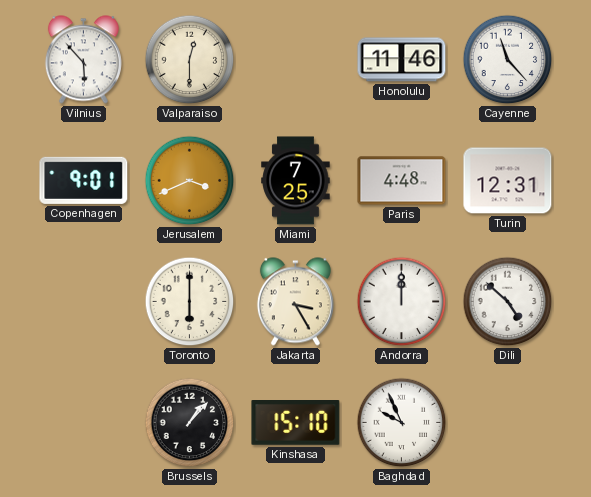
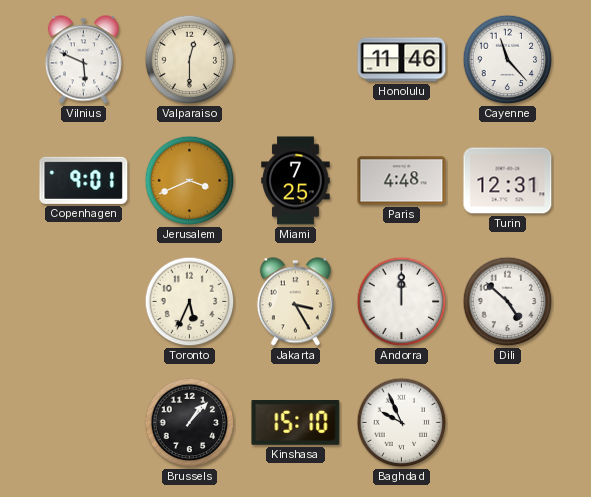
Vilnius: 5:53 -> 5:49 (83, 60)
Toronto: 6:00 -> 5:34 (190, 302)
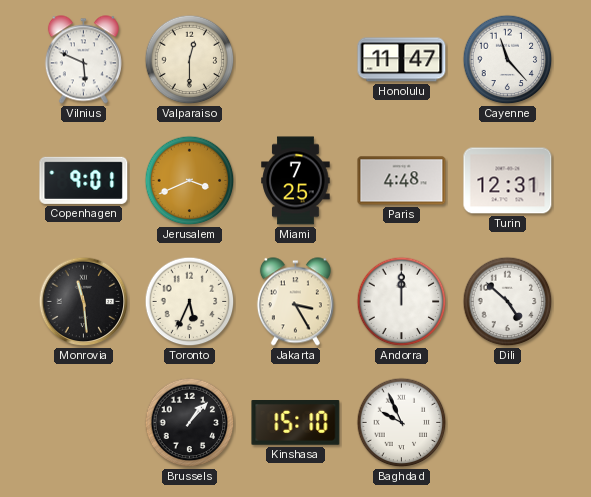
Honolulu: 11:46 -> 11:47 (402, 60)
Monrovia: none -> 11:29 (84, 302)
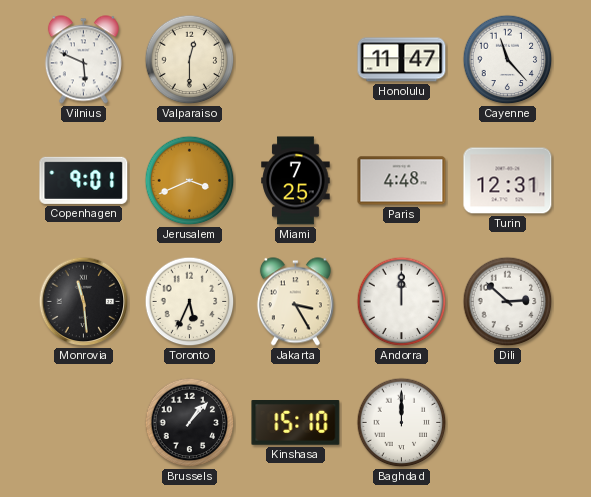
Dili: 4:52 -> 2:52 (508, 302)
Baghdad: 9:56 -> 12:00 (402, 423)
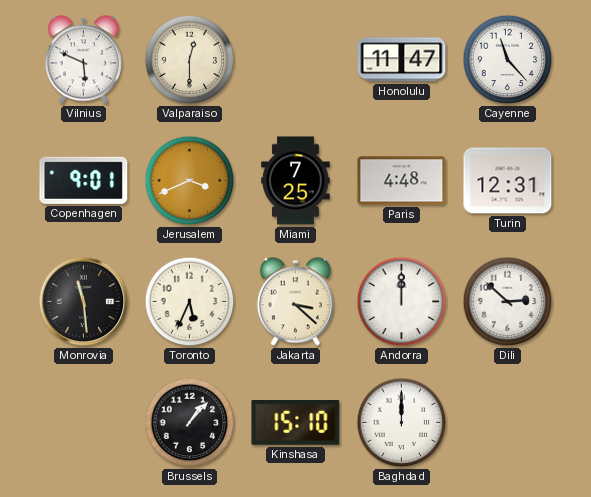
Jakarta: 3:25 -> 3:22 (295, 302)
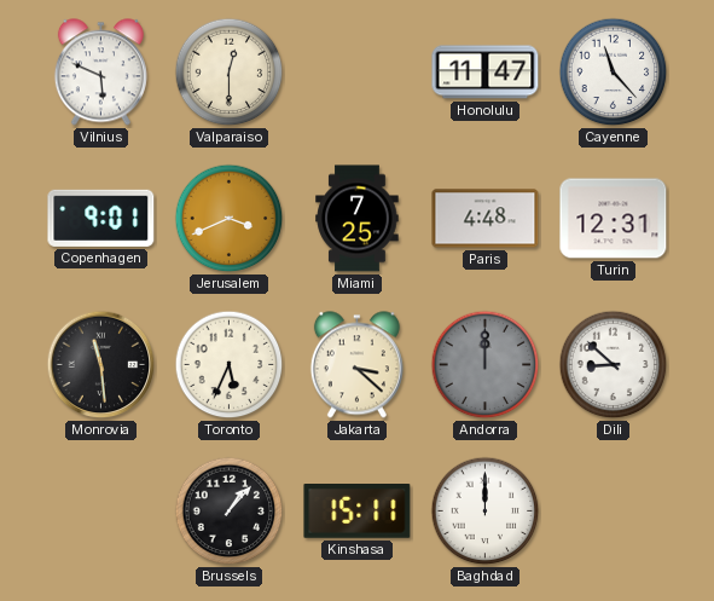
Andorra dial: white -> grey (486, 365)
Dili: 2:52 -> 8:52 (614, 365)
Kinshasa: 15:10 -> 15:11 (358, 512)
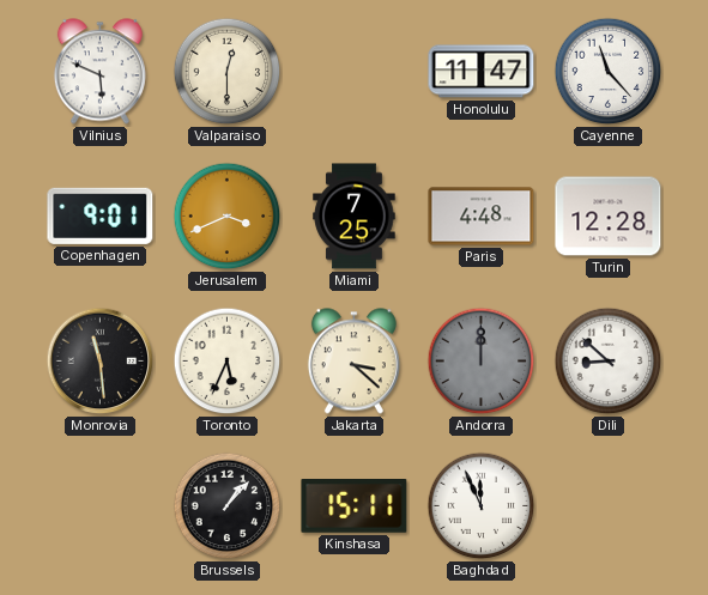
Turin: 12:31 -> 12:28 (609, 217)
Baghdad: 12:00 -> 11:56 (482, 506)
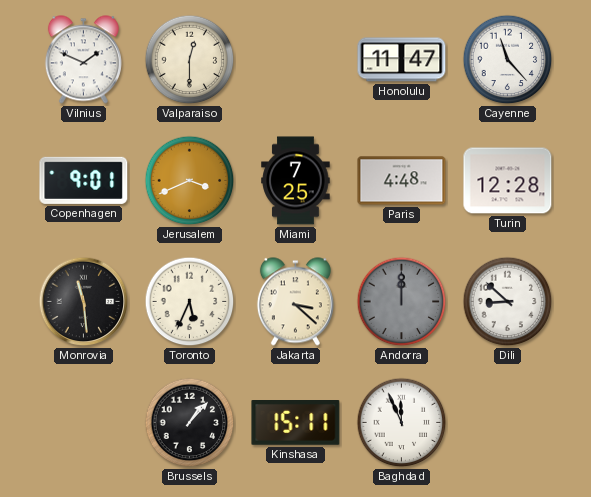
Vilnius: 5:49 -> 1:49 (83, 60)
